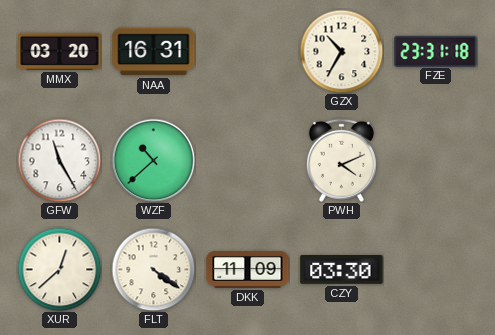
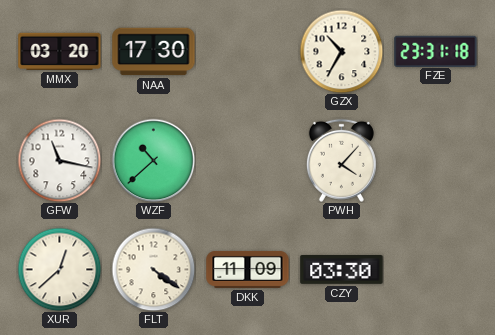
NAA: 16:31 -> 17:30 (154, 52)
GFW: 11:25 -> 11:17 (59, 160)
PWH: 4:11 -> 4:07 (341, 160)
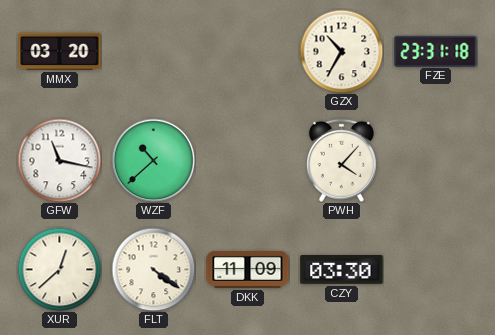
NAA: 17:30 -> none (154, 52)
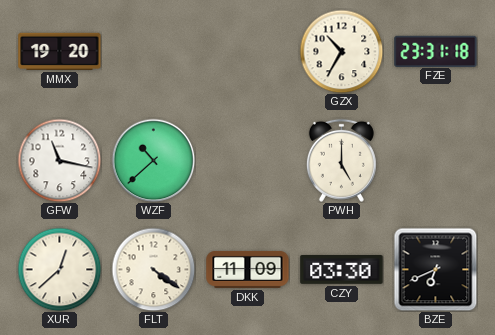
MMX: 03:20 -> 19:20 (60, 51)
PWH: 4:07 -> 5:00 (341, 160)
BZE: none -> 6:41 (435, 269)
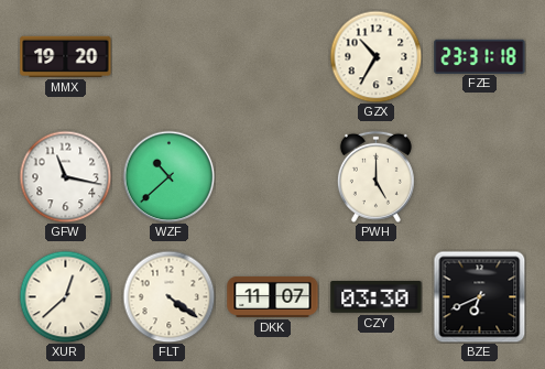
DKK: 11:09 -> 11:07 (273, 296)
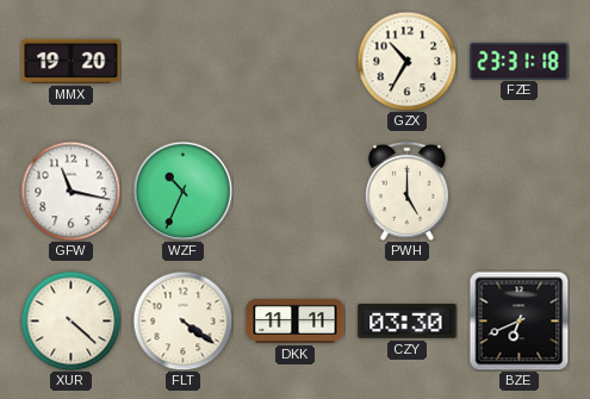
WZF: 10:38 -> 10:34 (182, 191)
XUR: 12:38 -> 4:22 (70, 320)
DKK: 11:07 -> 11:11 (296, 320)
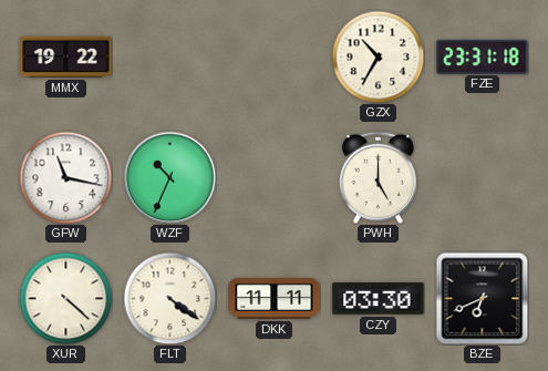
MMX: 19:20 -> 19:22 (66, 56)
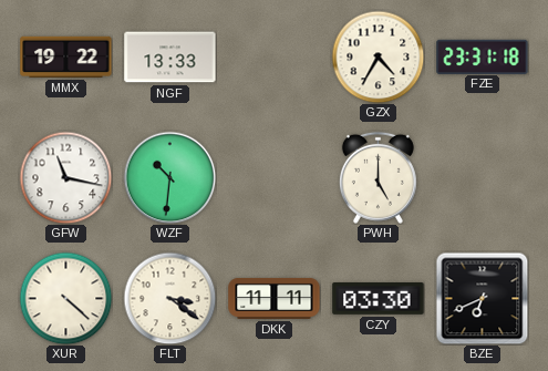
NGF: none -> 13:33 (170, 58)
GZX: 10:35 -> 4:35 (378, 56)
WZF: 10:34 -> 10:31 (169, 177)
FLT: 4:21 -> 3:21 (169, 298)
